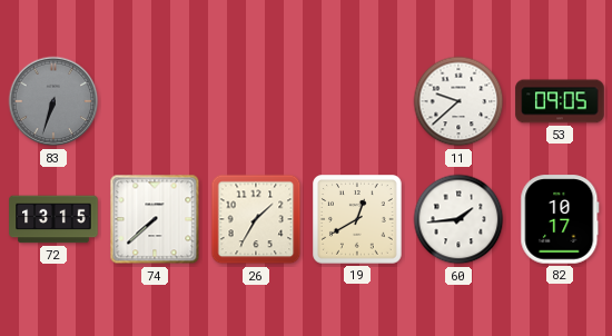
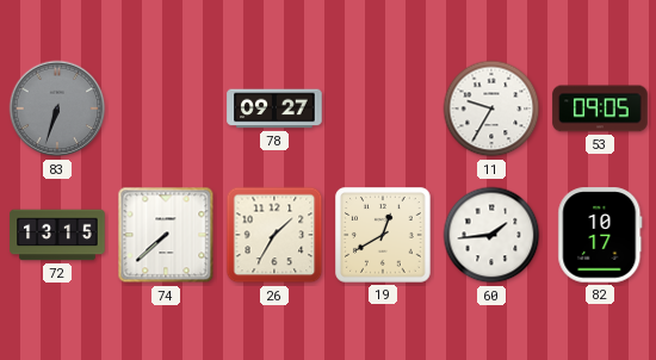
78: none -> 09:27 (274, 108)
11: 9:38 -> 9:35 (491, 108)
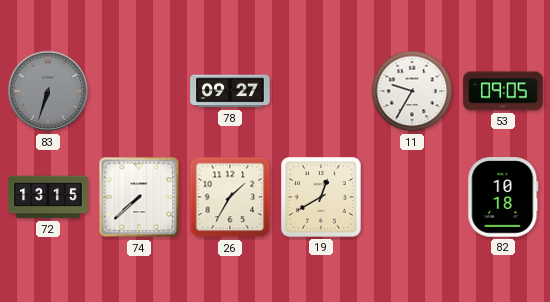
60: 1:44 -> none (491, 235)
82: 10:17 -> 10:18 (503, 197)
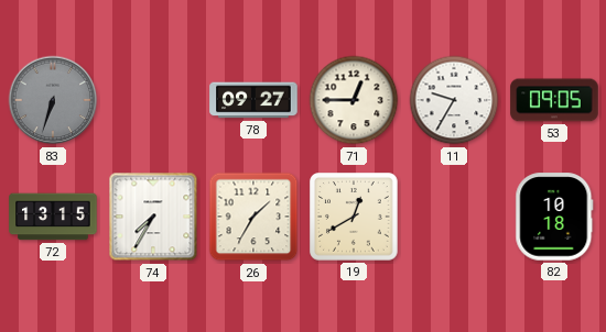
71: none -> 12:45 (354, 100)
74: 7:38 -> 7:35 (153, 217)
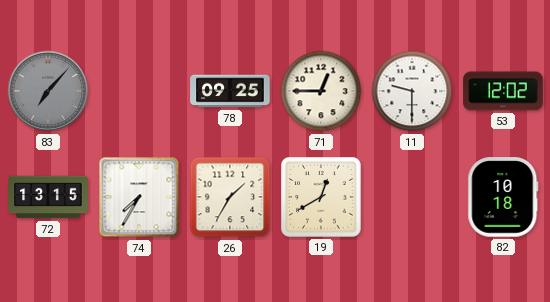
83: 6:33 -> 7:07 (48, 91)
78: 09:27 -> 09:25 (230, 91)
11: 9:35 -> 9:30 (412, 91)
53: 09:05 -> 12:02 (503, 91)
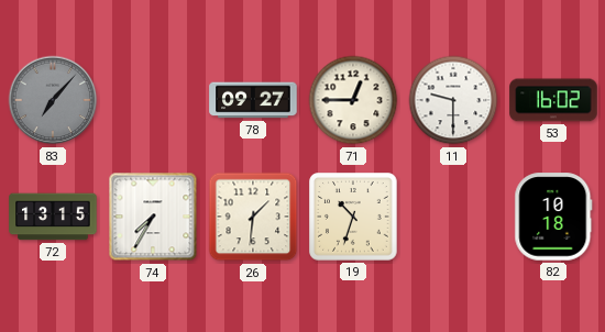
78: 09:25 -> 09:27 (253, 100)
53: 12:02 -> 16:02 (553, 100)
26: 1:35 -> 1:31 (253, 217)
19: 12:40 -> 10:33 (353, 217)
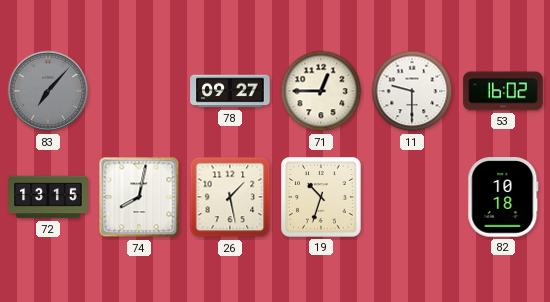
74: 7:35 -> 8:02 (139, 197)
26: 1:31 -> 1:28 (230, 197)
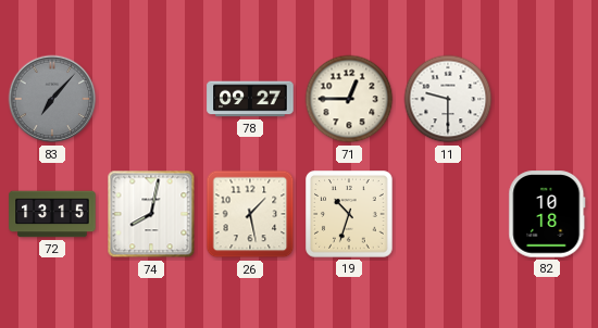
53: 16:02 -> none (503, 91)
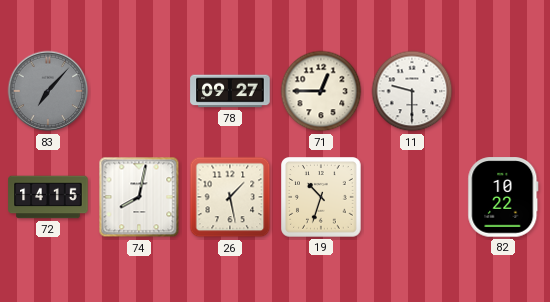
72: 13:15 -> 14:15 (48, 197)
82: 10:18 -> 10:22 (503, 197)
